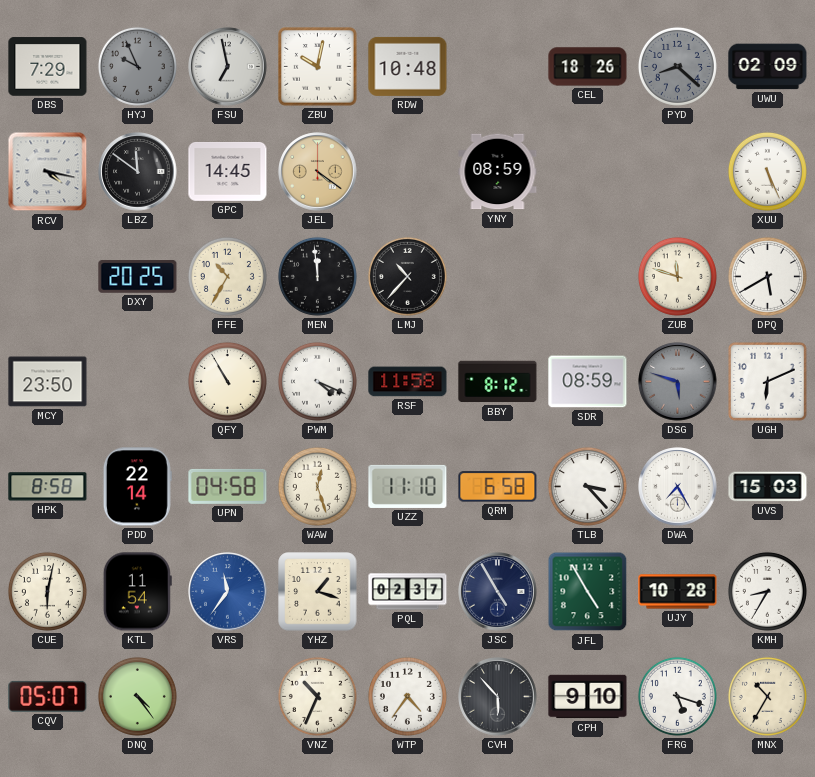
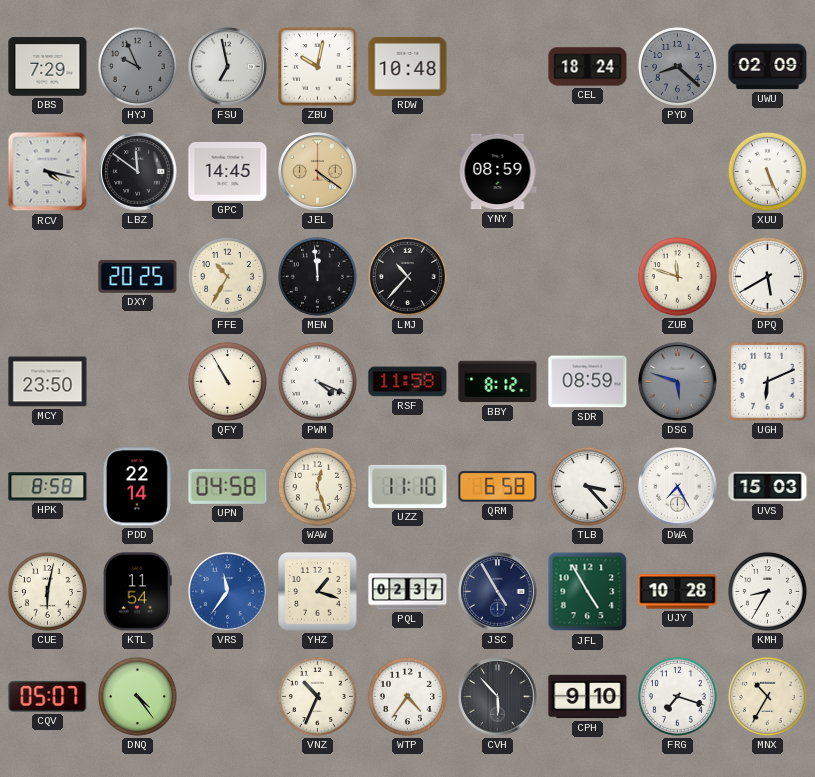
CEL: 18:26 -> 18:24 (588, 67)
FRG: 5:18 -> 7:18 (677, 696)
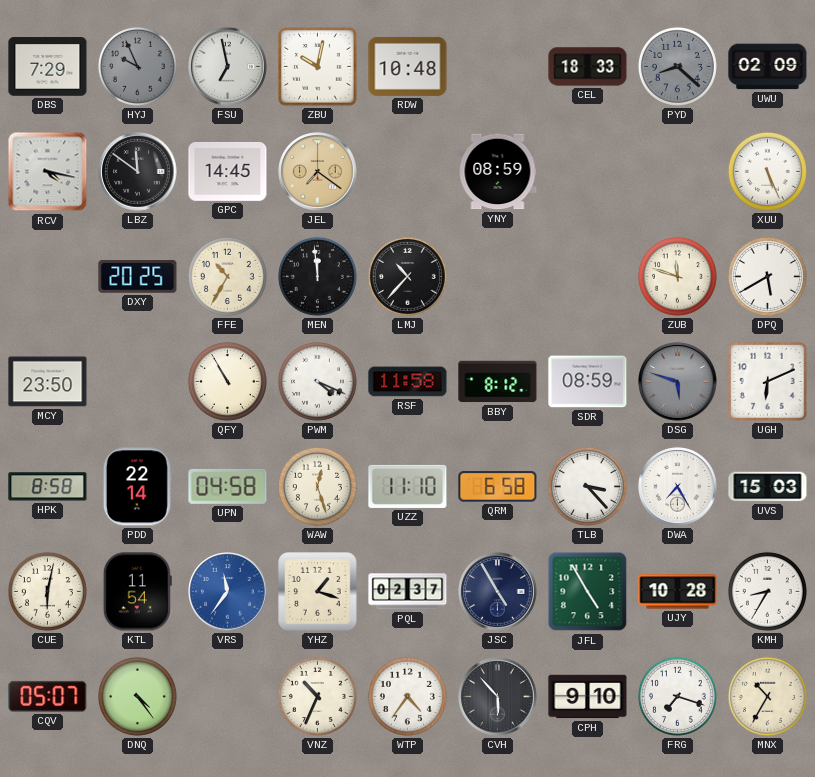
CEL: 18:24 -> 18:33 (588, 67)
JEL: 4:21 -> 7:21 (318, 172)
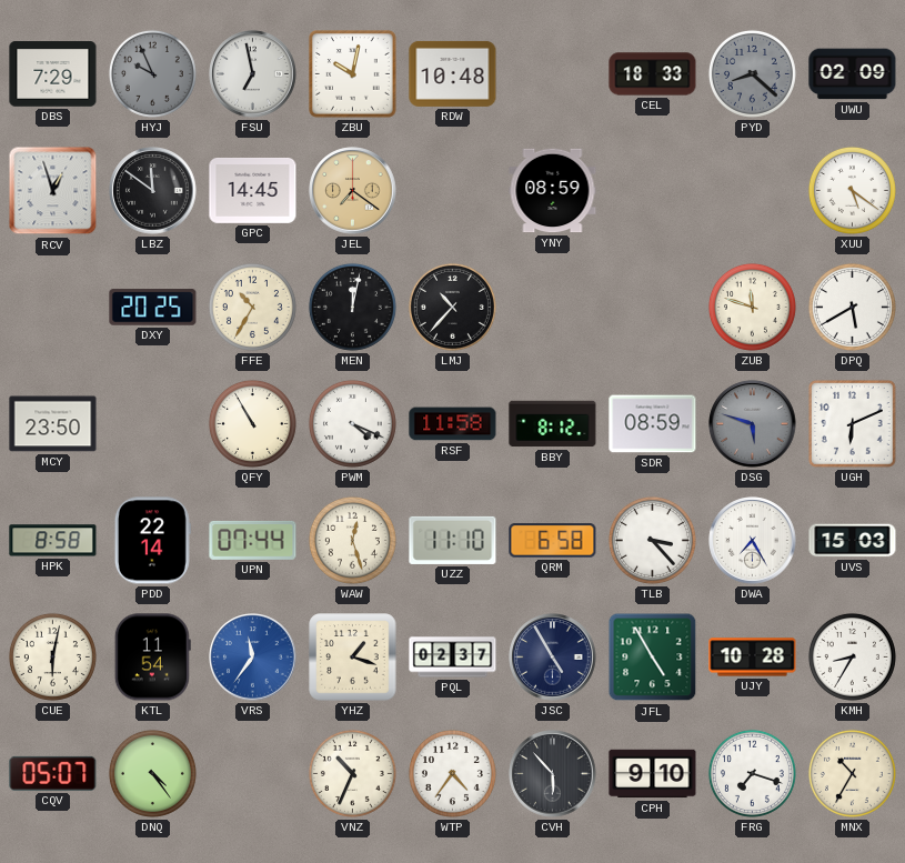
RCV: 4:17 -> 12:57 (53, 191)
XUU: 5:26 -> 5:21 (852, 190)
MEN: 11:59 -> 12:02 (352, 307)
UPN: 04:58 -> 07:44 (253, 540)
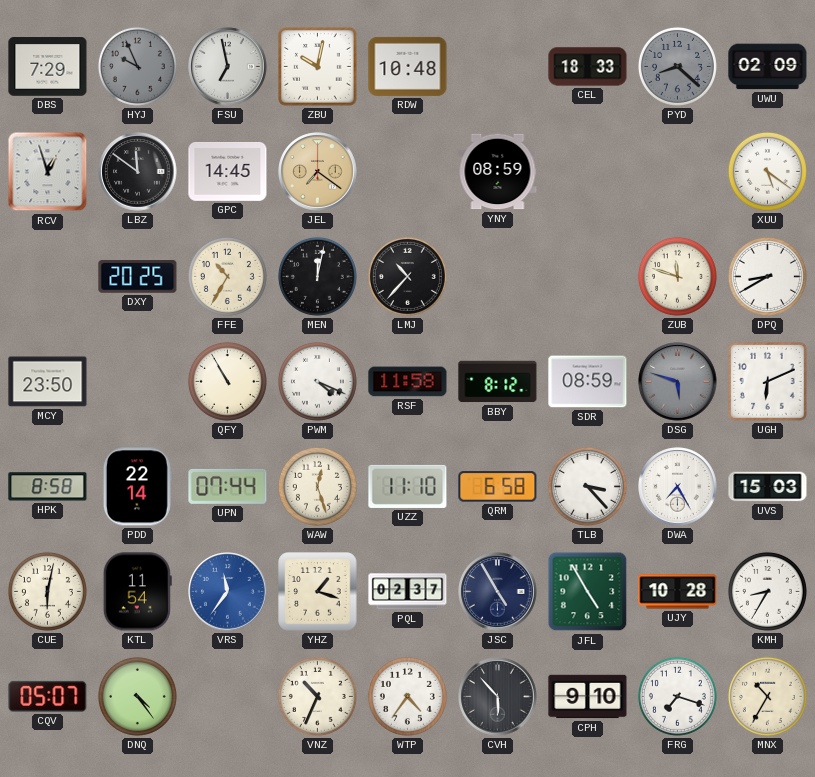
DPQ: 5:40 -> 8:40 (767, 276)
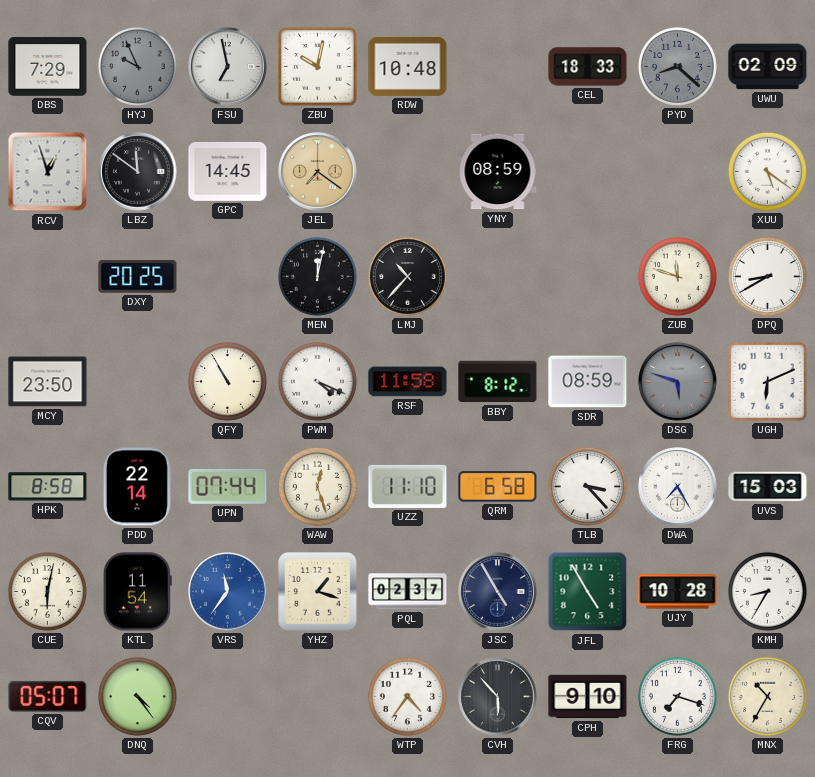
FFE: 10:35 -> none (227, 276)
VNZ: 10:34 -> none (317, 696)
